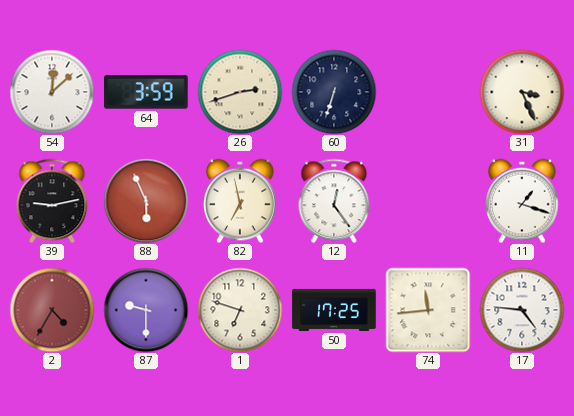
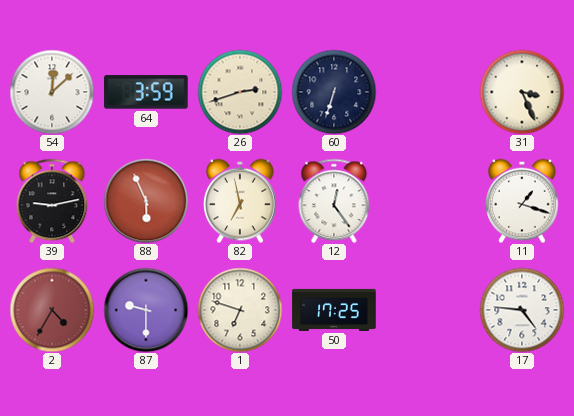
74: 11:44 -> none (428, 310)
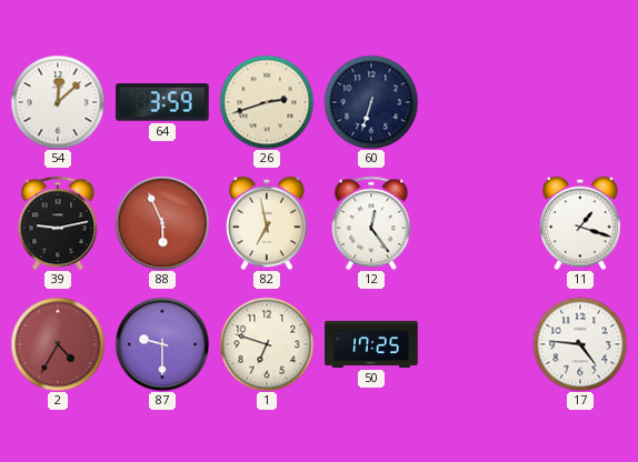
31: 3:26 -> none (522, 92)
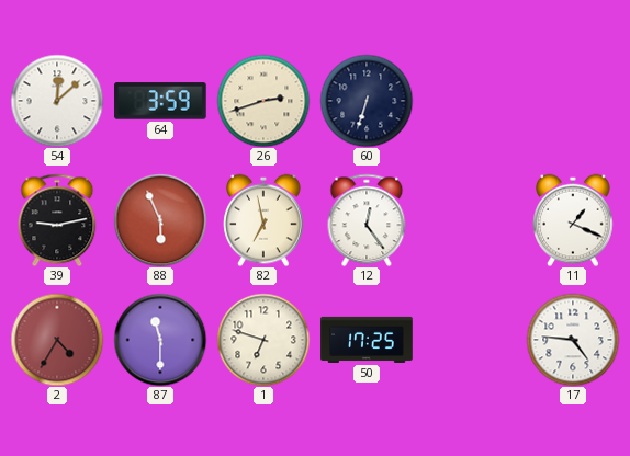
11: 1:18 -> 1:19 (573, 220)
87: 9:30 -> 11:30 (160, 340)
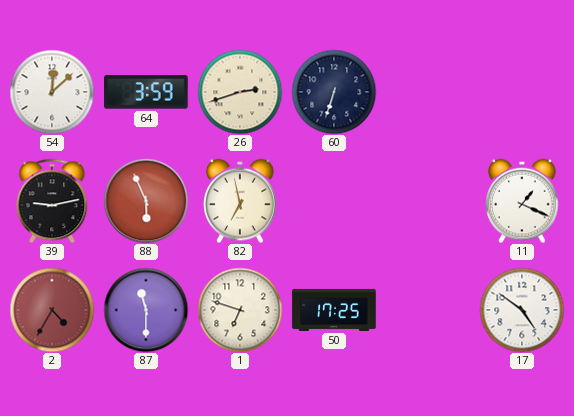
12: 12:24 -> none (367, 220)
17: 4:46 -> 4:51 (522, 310)
